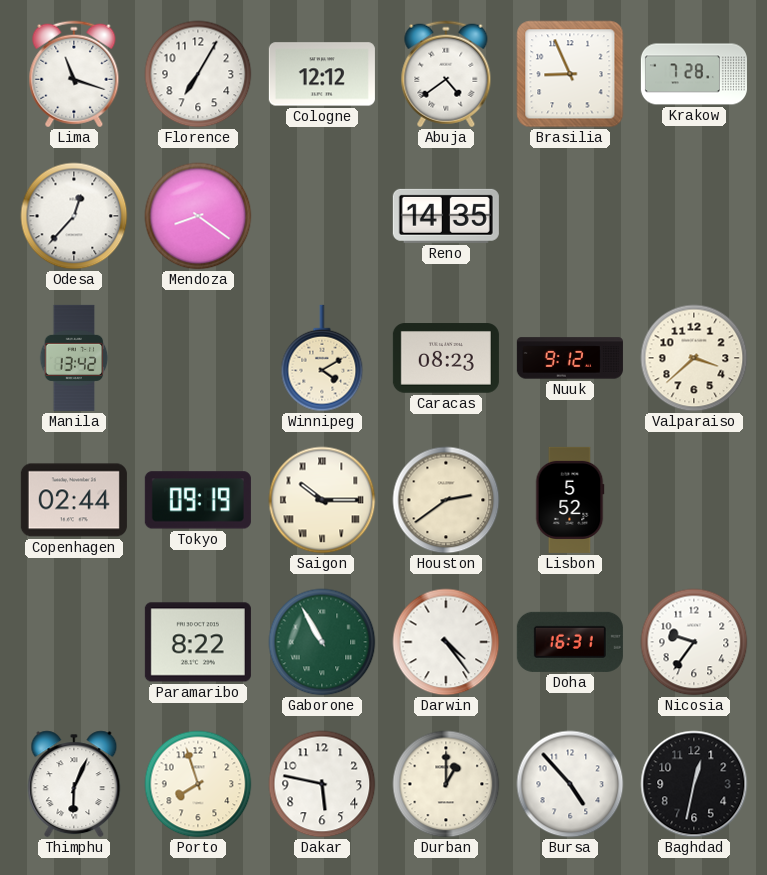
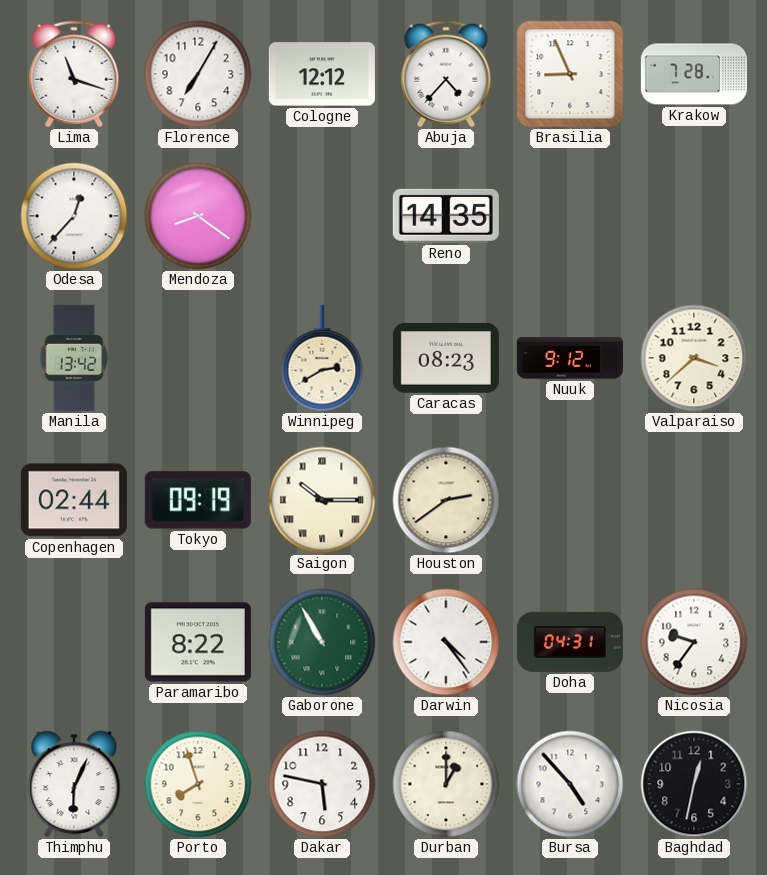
Abuja: 4:39 -> 4:37 (446, 74)
Winnipeg: 4:10 -> 2:40 (322, 358)
Lisbon: 5:52 -> none (570, 500)
Doha: 16:31 -> 04:31 (570, 642)
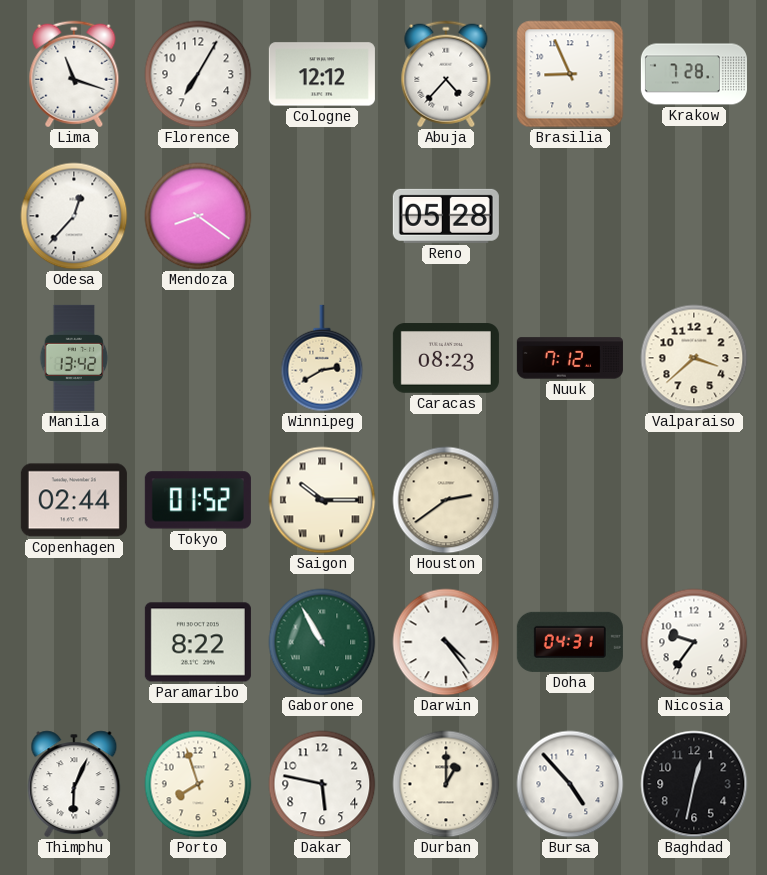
Reno: 14:35 -> 05:28 (446, 216)
Nuuk: 9:12 -> 7:12 (570, 358)
Tokyo: 09:19 -> 01:52 (198, 500)
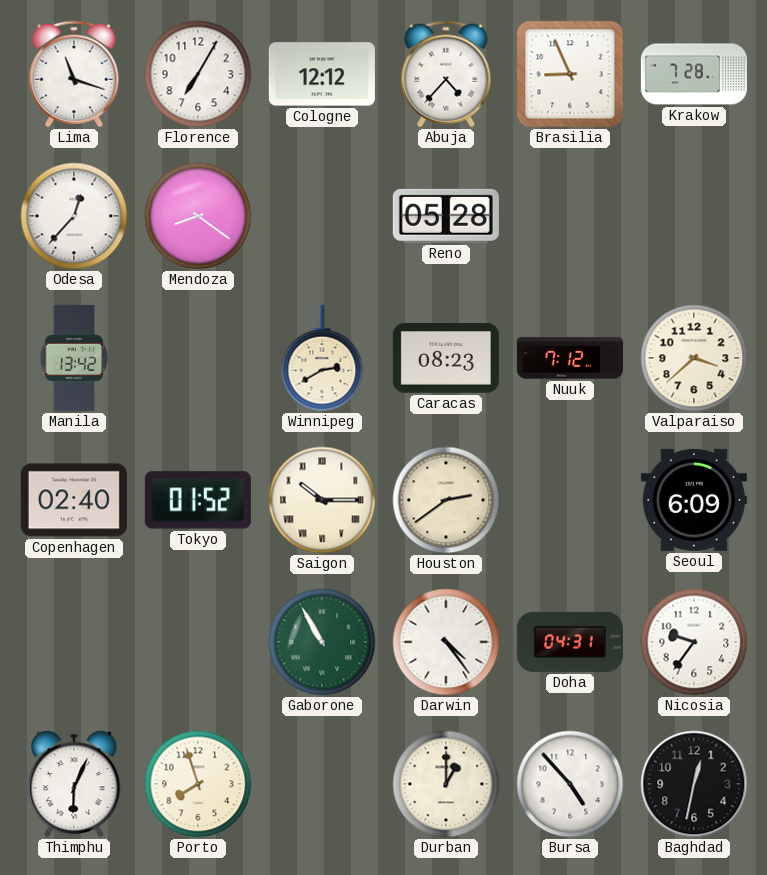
Copenhagen: 02:44 -> 02:40 (74, 500)
Seoul: none -> 6:09 (694, 500)
Paramaribo: 8:22 -> none (198, 642)
Dakar: 5:47 -> none (322, 784)
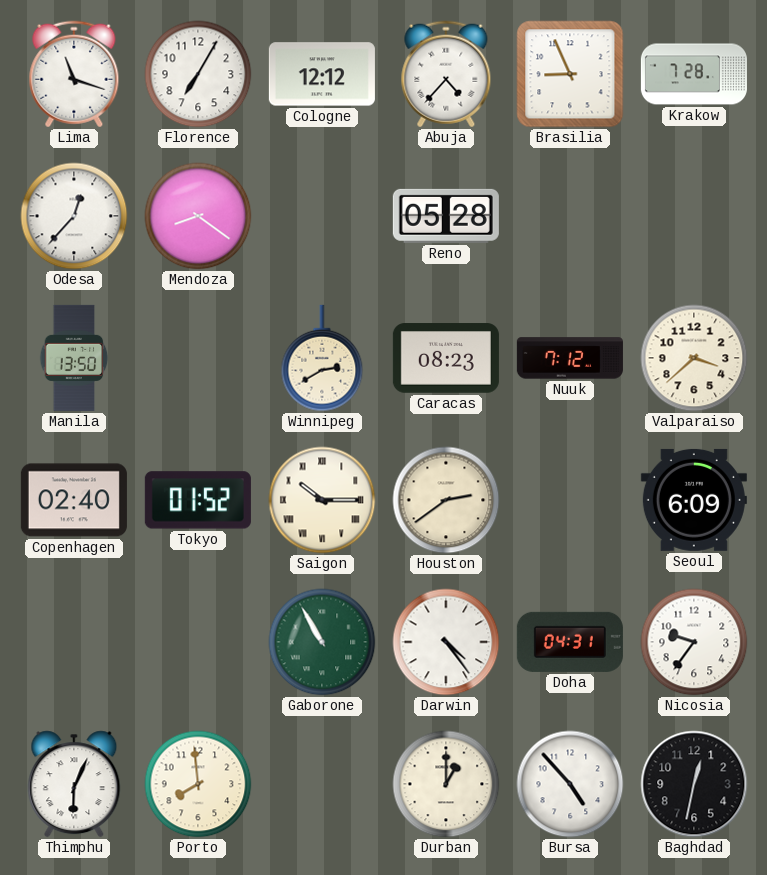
Manila: 13:42 -> 13:50 (74, 358)
Porto: 7:57 -> 7:59 (198, 784)
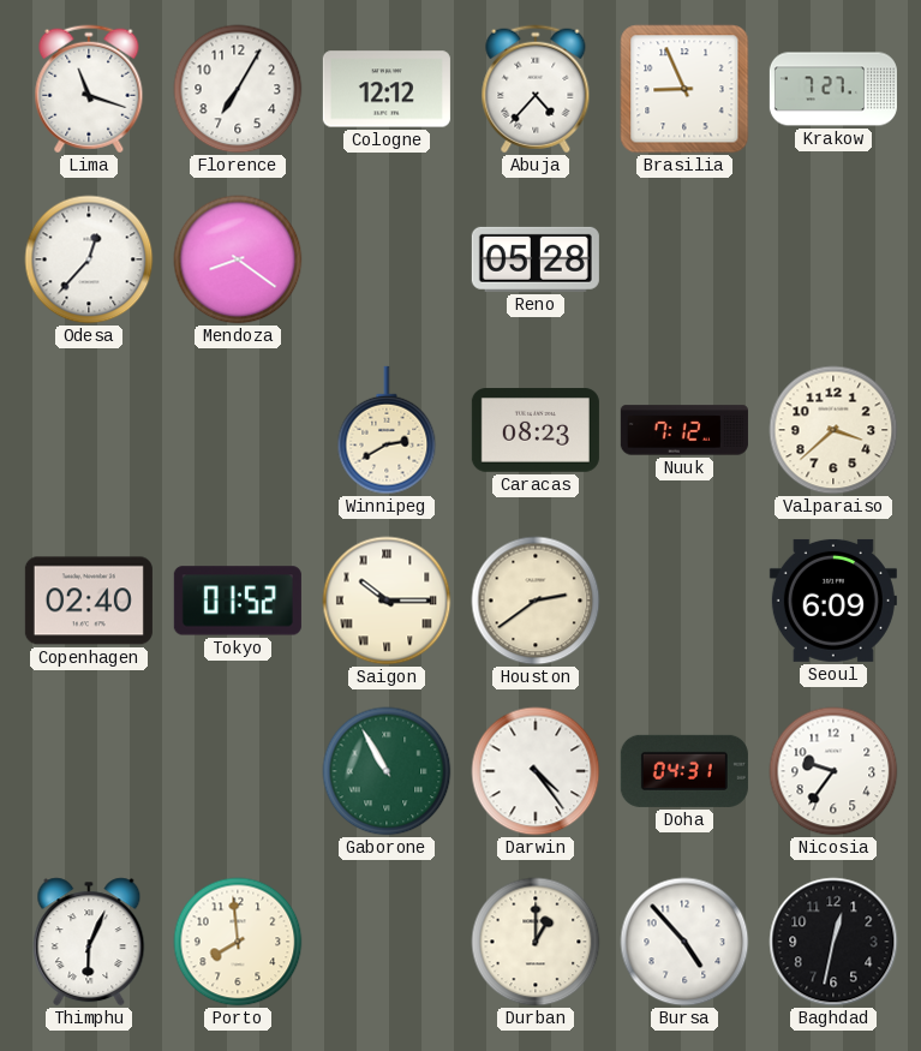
Krakow: 7:28 -> 7:27 (833, 89)
Manila: 13:50 -> none (74, 358)
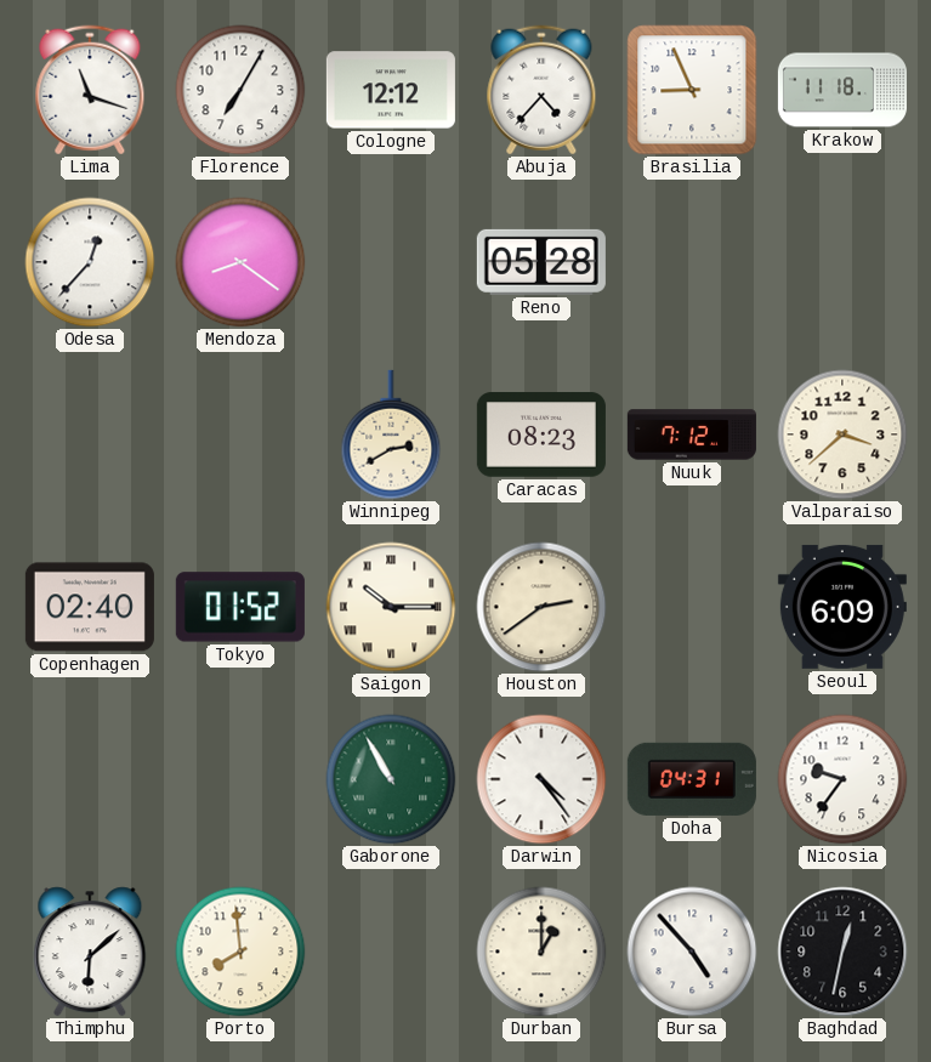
Krakow: 7:27 -> 11:18 (842, 90)
Thimphu: 6:04 -> 6:08 (90, 952)
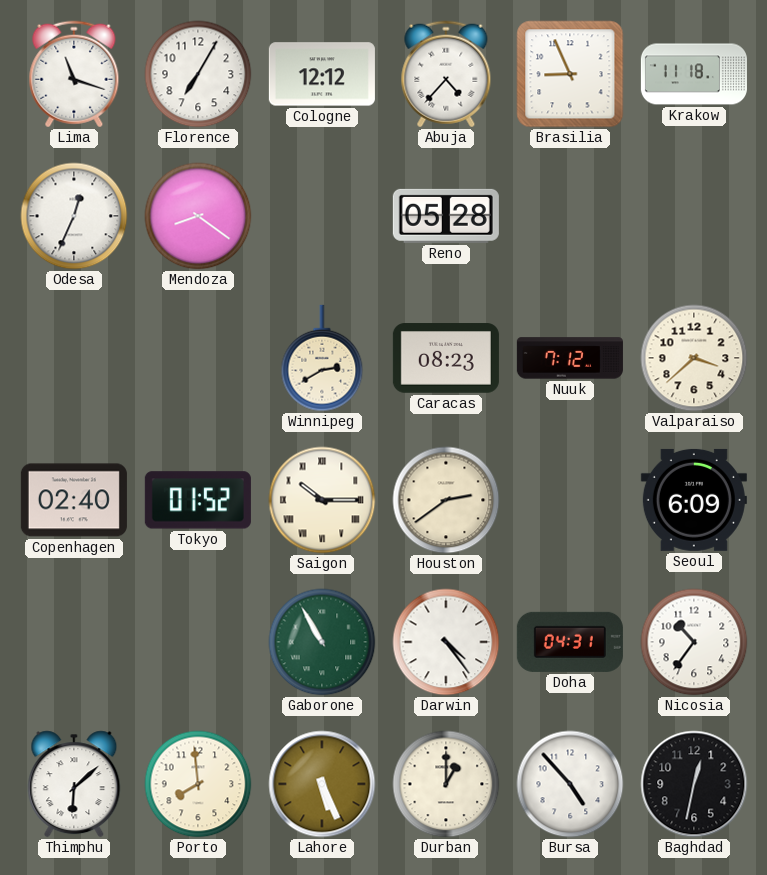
Odesa: 12:37 -> 12:34 (74, 216)
Nicosia: 9:36 -> 10:36 (694, 642)
Lahore: none -> 5:26 (322, 784)
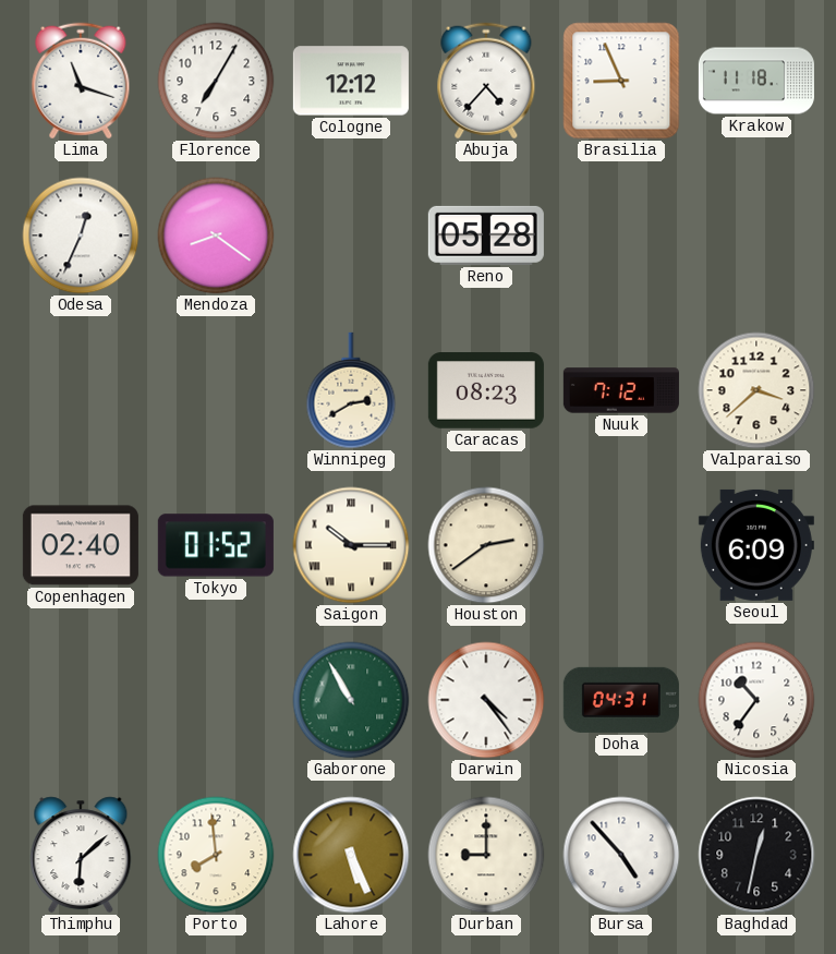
Durban: 1:00 -> 9:00 (486, 855)
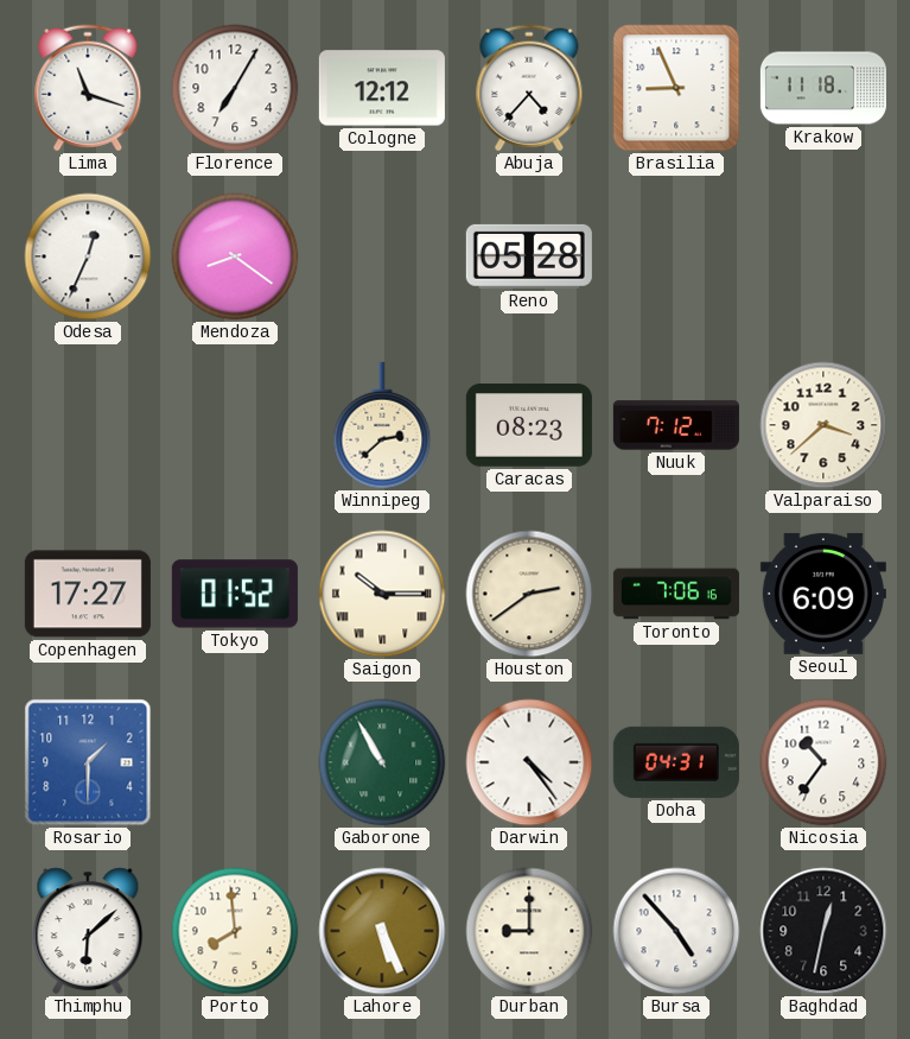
Winnipeg: 2:40 -> 2:38 (382, 425)
Copenhagen: 02:40 -> 17:27 (88, 594)
Toronto: none -> 7:06 (676, 594)
Rosario: none -> 1:30 (88, 762)
